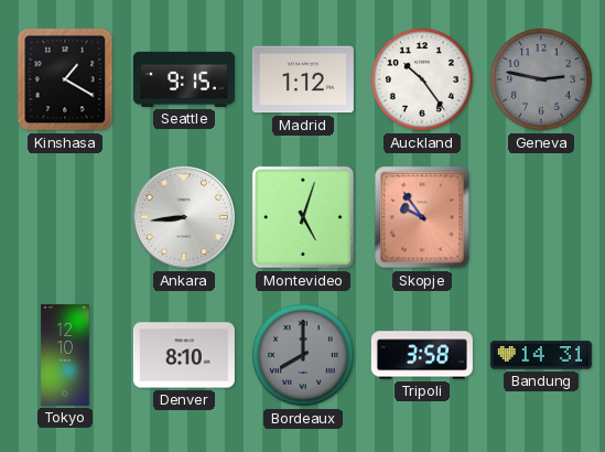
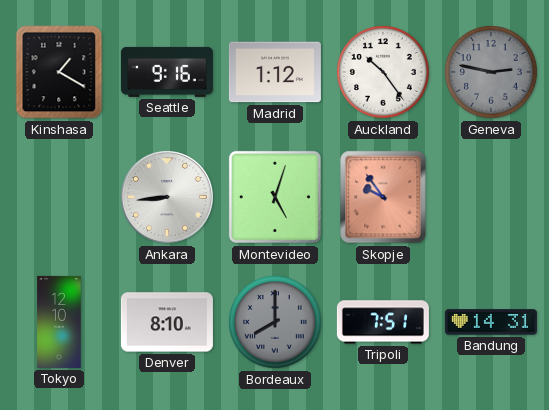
Seattle: 9:15 -> 9:16 (167, 72)
Tripoli: 3:58 -> 7:51 (383, 322)
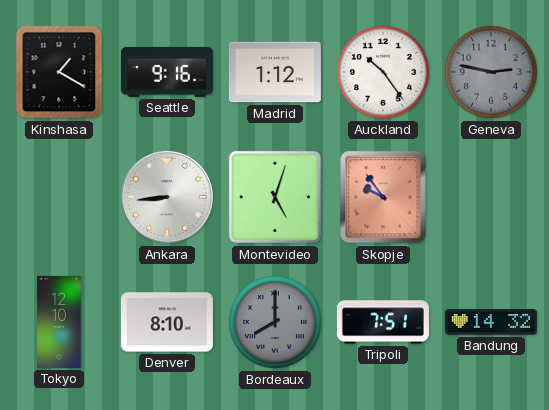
Bandung: 14:31 -> 14:32 (491, 322)
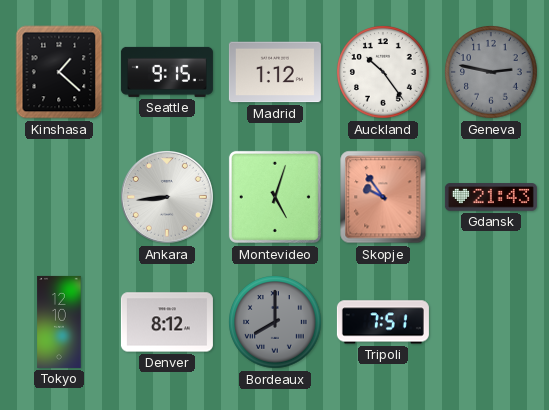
Kinshasa: 1:20 -> 1:22 (59, 72)
Seattle: 9:16 -> 9:15 (167, 72)
Gdansk: none -> 21:43 (491, 197)
Denver: 8:10 -> 8:12 (167, 322)
Bandung: 14:32 -> none (491, 322)
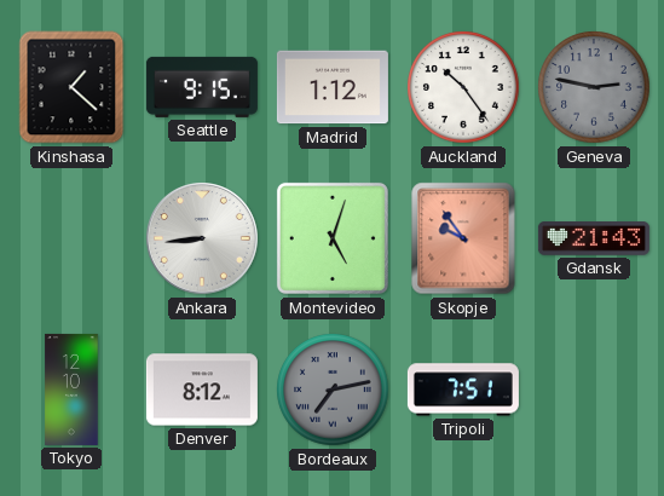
Bordeaux: 8:00 -> 7:13 (333, 390)
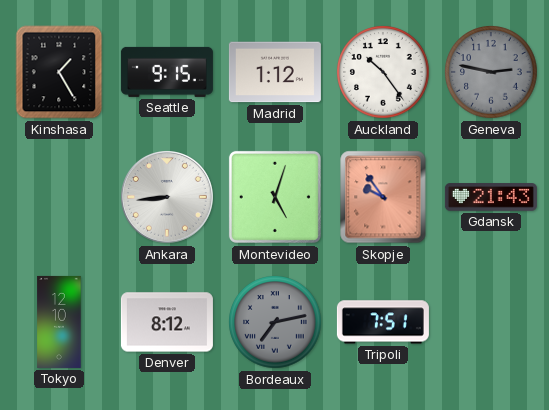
Kinshasa: 1:22 -> 1:25 (59, 72)
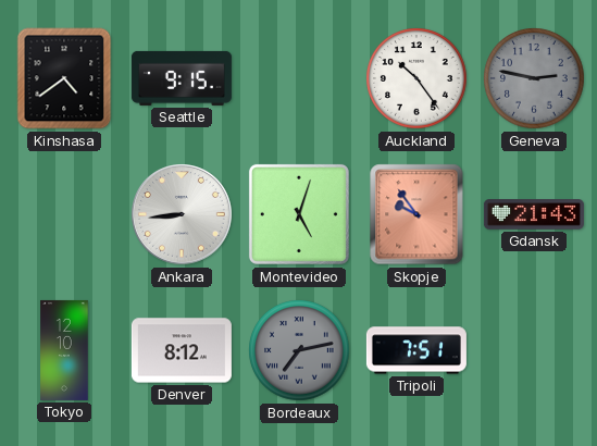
Kinshasa: 1:25 -> 4:39 (64, 78)
Madrid: 1:12 -> none (275, 72)
